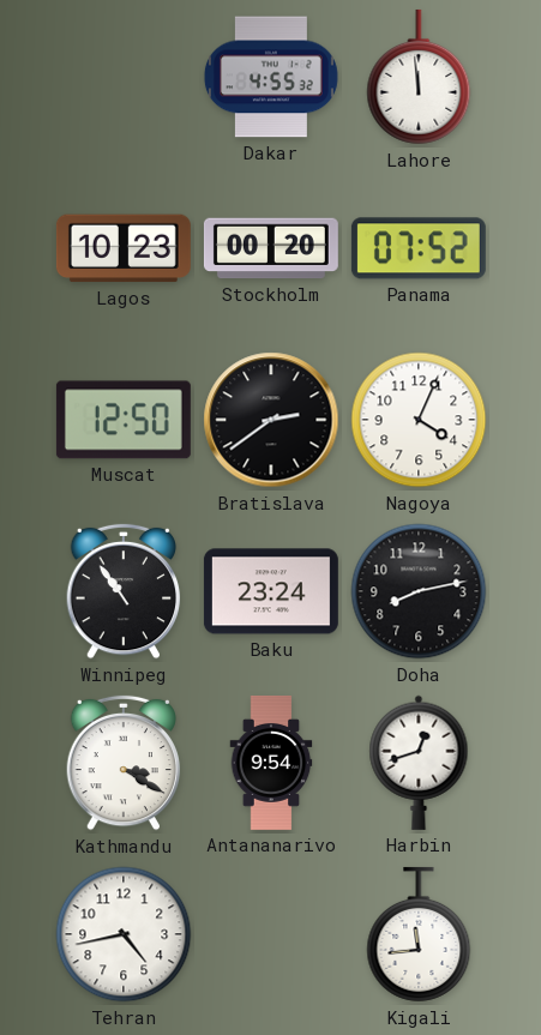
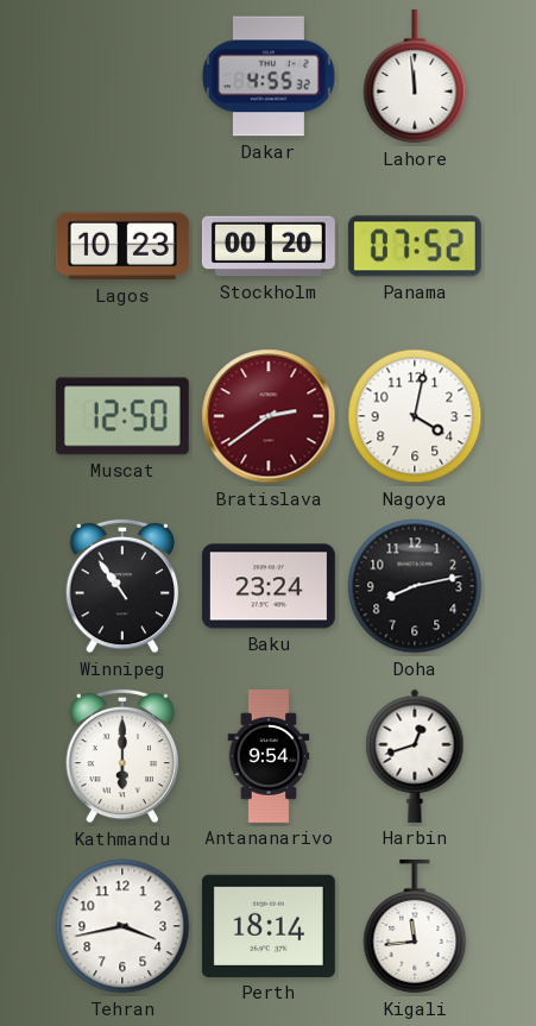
Bratislava dial: black -> burgundy (269, 416)
Nagoya: 4:04 -> 4:02 (415, 416)
Kathmandu: 3:20 -> 6:00 (122, 756)
Tehran: 4:43 -> 3:43 (122, 926)
Perth: none -> 18:14 (269, 926)
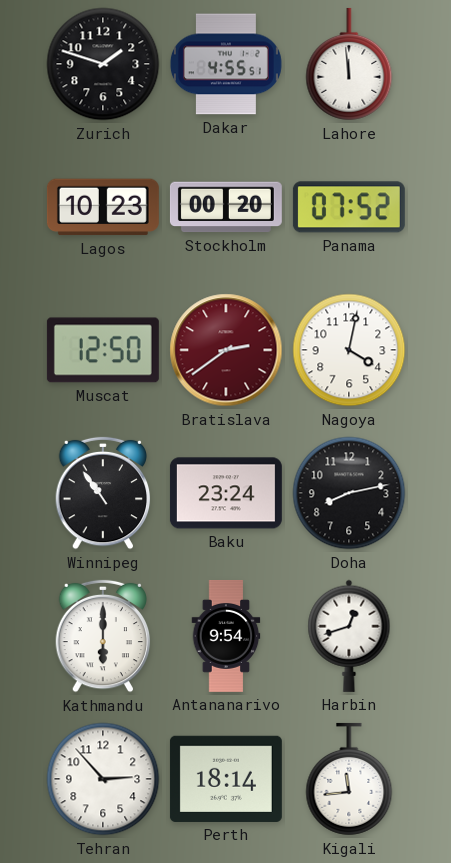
Zurich: none -> 1:48 (103, 64)
Dakar: 4:55:32 -> 4:55:51 (226, 64)
Tehran: 3:43 -> 2:53 (103, 779)
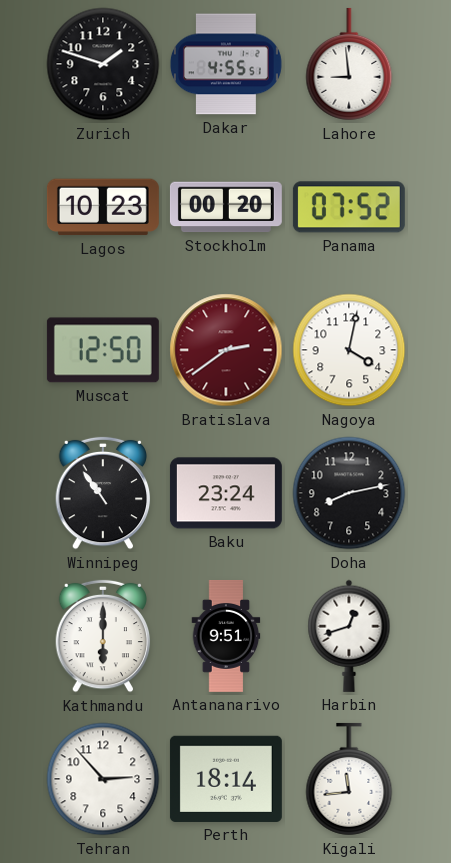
Lahore: 11:59 -> 8:59 (349, 64)
Antananarivo: 9:54 -> 9:51 (226, 636)
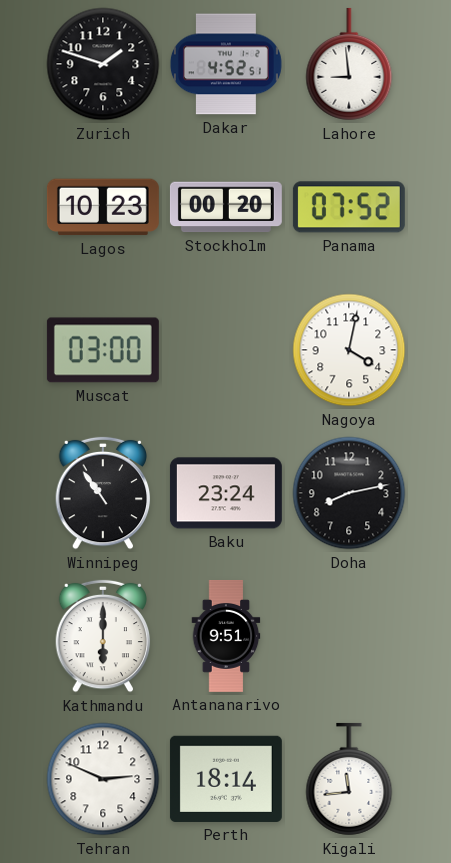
Dakar: 4:55 -> 4:52 (226, 64)
Muscat: 12:50 -> 03:00 (103, 350)
Bratislava: 2:39 -> none (226, 350)
Harbin: 12:42 -> none (349, 636)
Tehran: 2:53 -> 2:49 (103, 779)
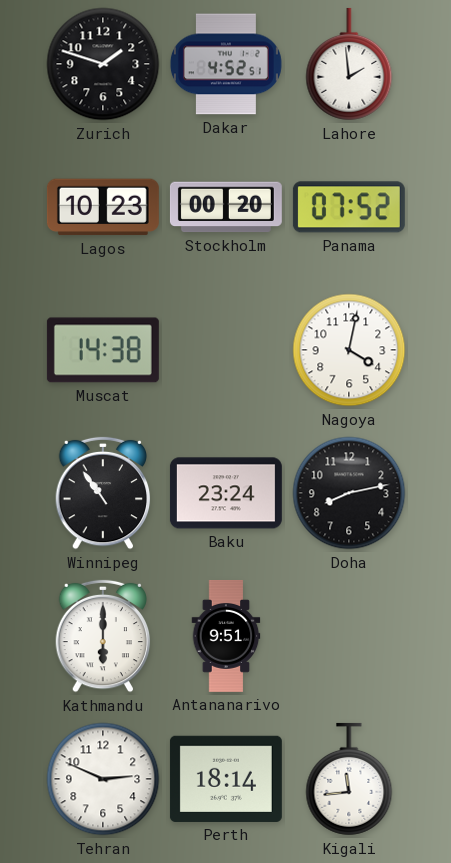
Lahore: 8:59 -> 1:59 (349, 64)
Muscat: 03:00 -> 14:38 (103, 350)
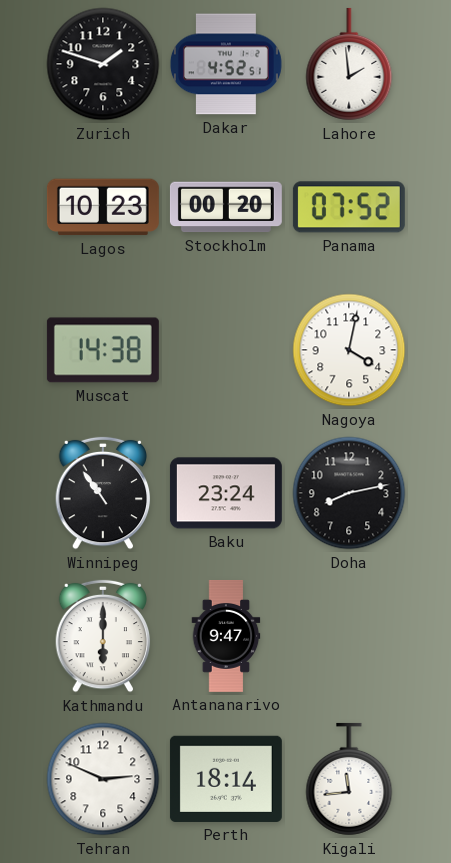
Antananarivo: 9:51 -> 9:47 (226, 636)
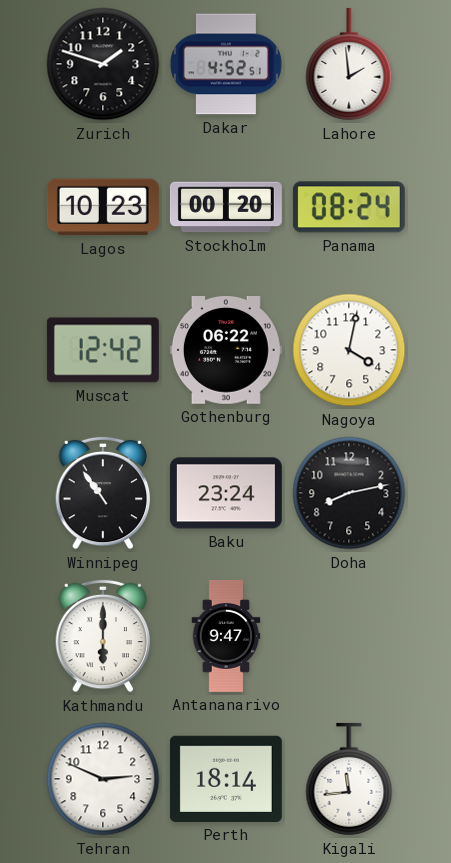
Panama: 07:52 -> 08:24 (349, 207)
Muscat: 14:38 -> 12:42 (103, 350)
Gothenburg: none -> 06:22 (226, 351)
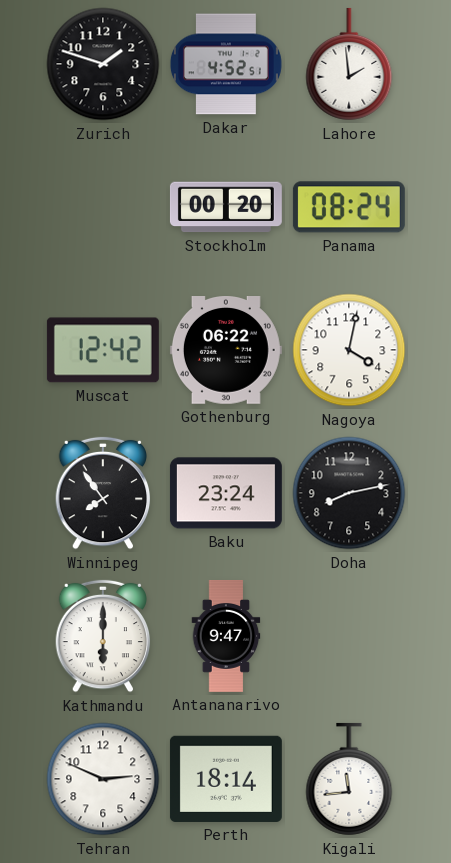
Lagos: 10:23 -> none (103, 207)
Winnipeg: 10:54 -> 7:54 (103, 493)
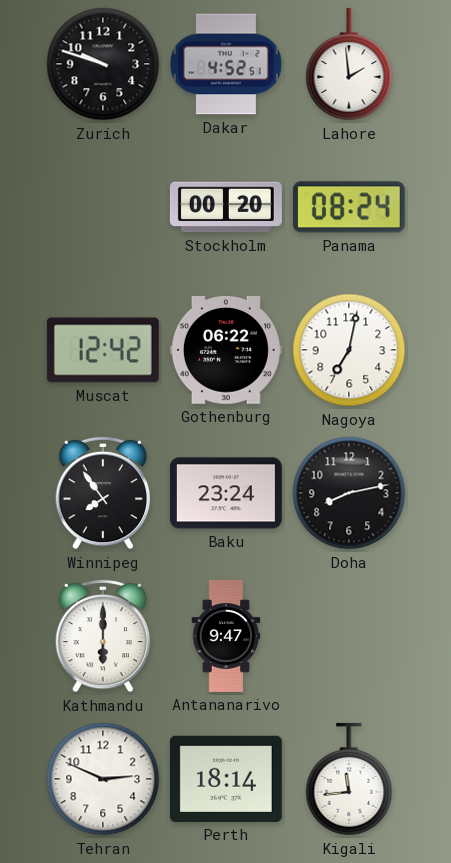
Zurich: 1:48 -> 9:48 (103, 64)
Nagoya: 4:02 -> 7:02 (349, 350)
